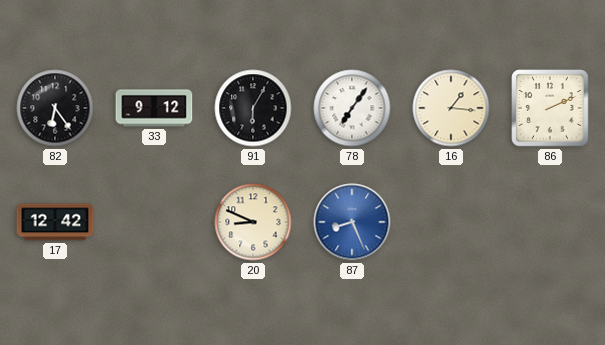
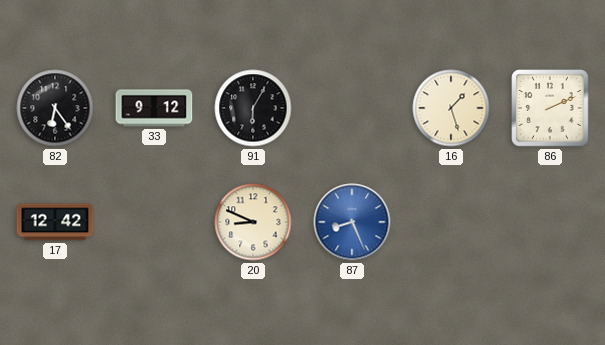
78: 7:06 -> none (352, 108)
16: 1:16 -> 1:27 (451, 108)
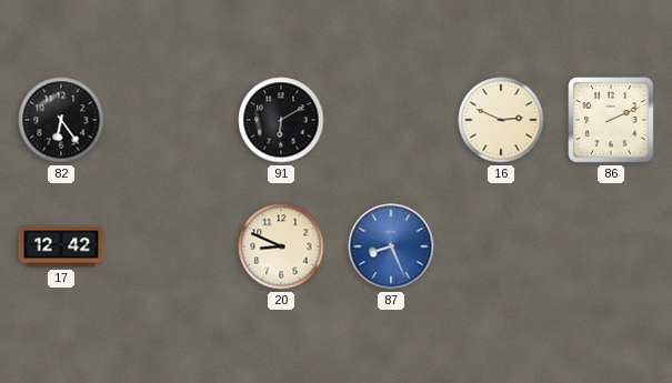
33: 9:12 -> none (154, 108)
91: 6:05 -> 6:10 (281, 120)
16: 1:27 -> 2:49 (501, 120)
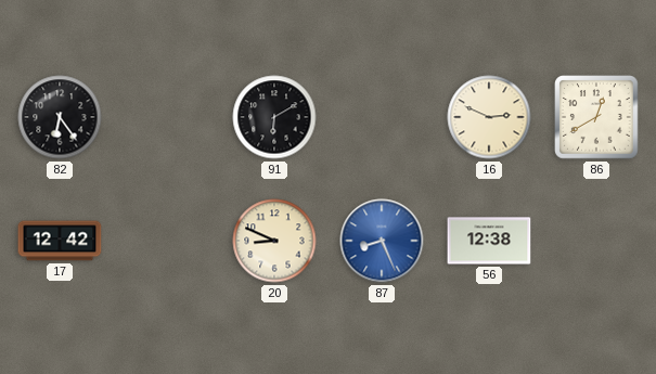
86: 2:11 -> 12:40 (596, 117)
56: none -> 12:38 (489, 241)
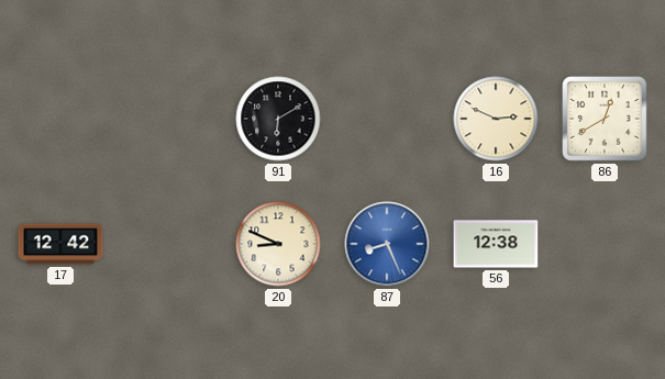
82: 6:24 -> none (60, 117)
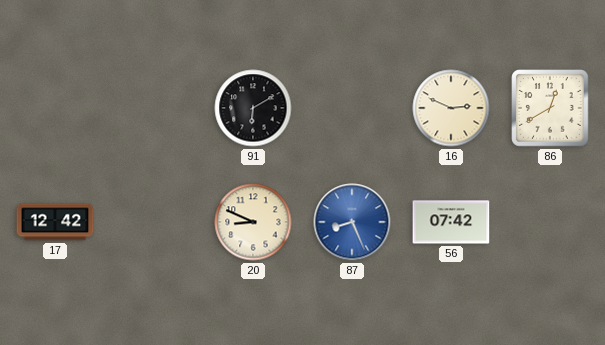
56: 12:38 -> 07:42 (451, 222)
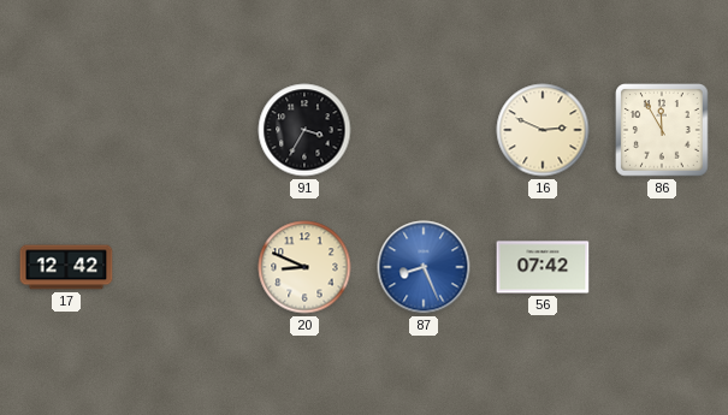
91: 6:10 -> 3:35 (304, 130)
86: 12:40 -> 11:55 (662, 130)
